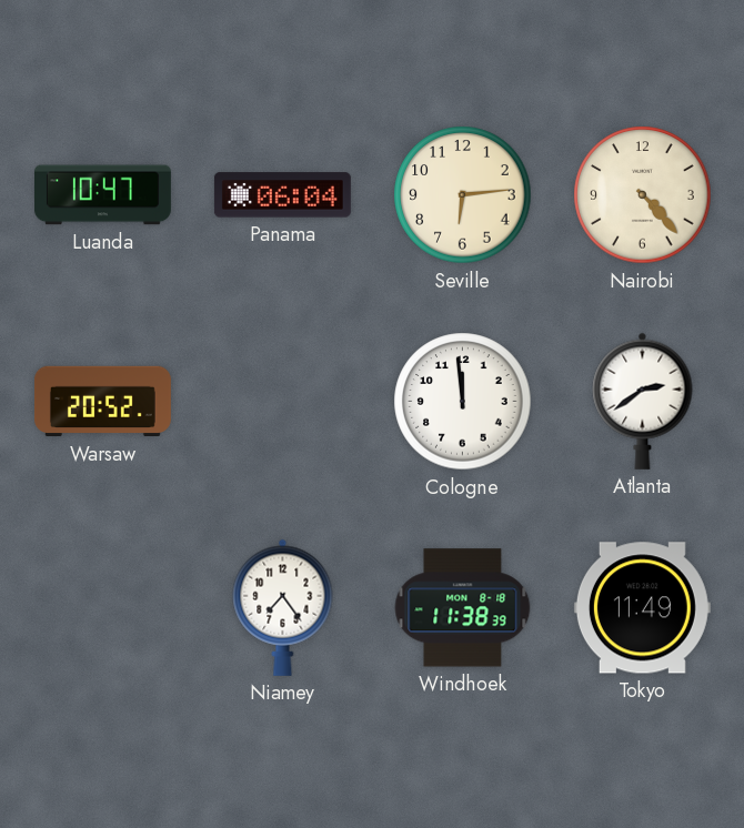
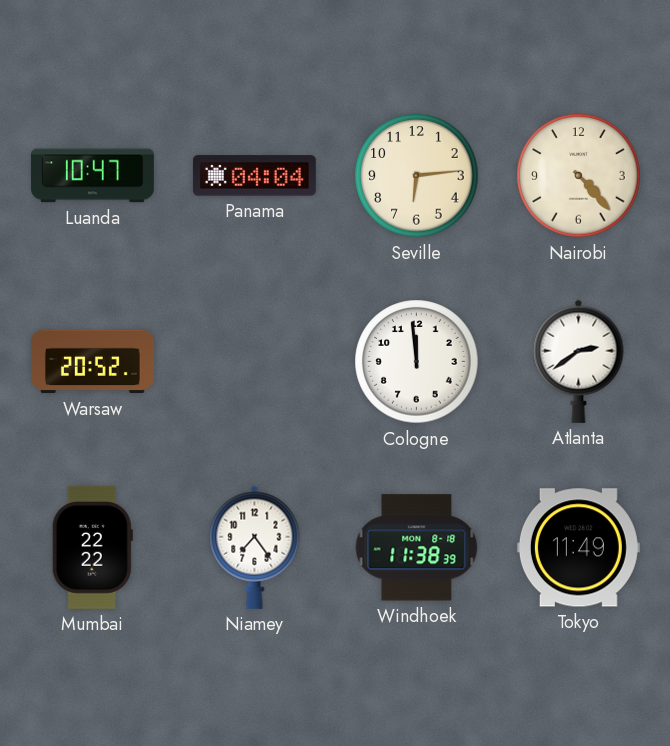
Panama: 06:04 -> 04:04 (254, 176)
Mumbai: none -> 22:22 (92, 547)
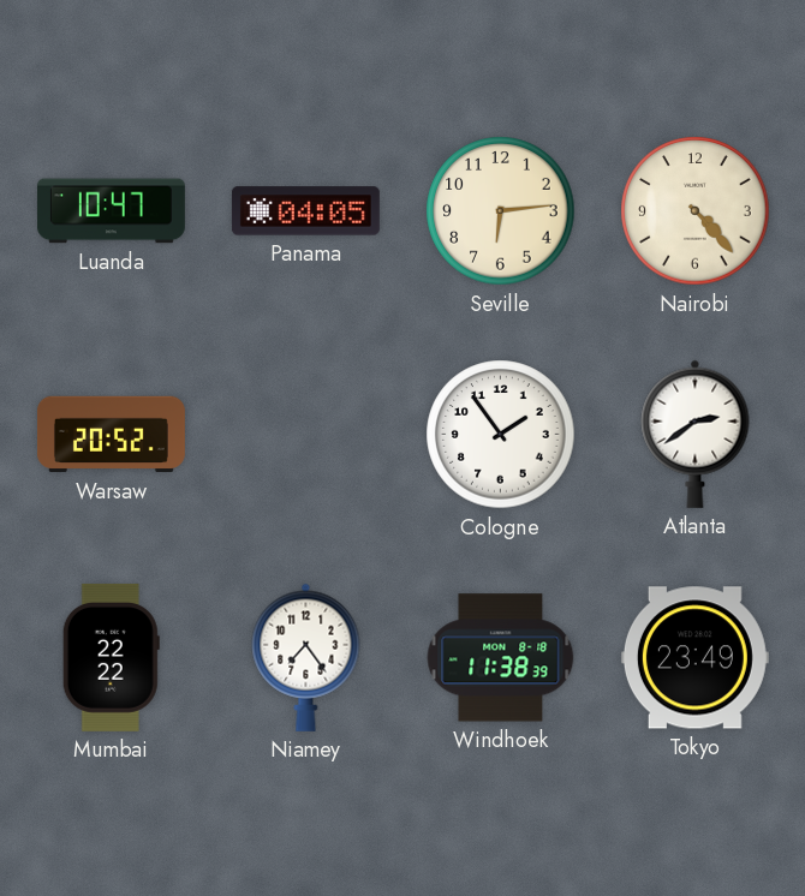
Panama: 04:04 -> 04:05 (305, 211)
Cologne: 11:59 -> 1:54 (501, 435)
Tokyo: 11:49 -> 23:49 (694, 658)
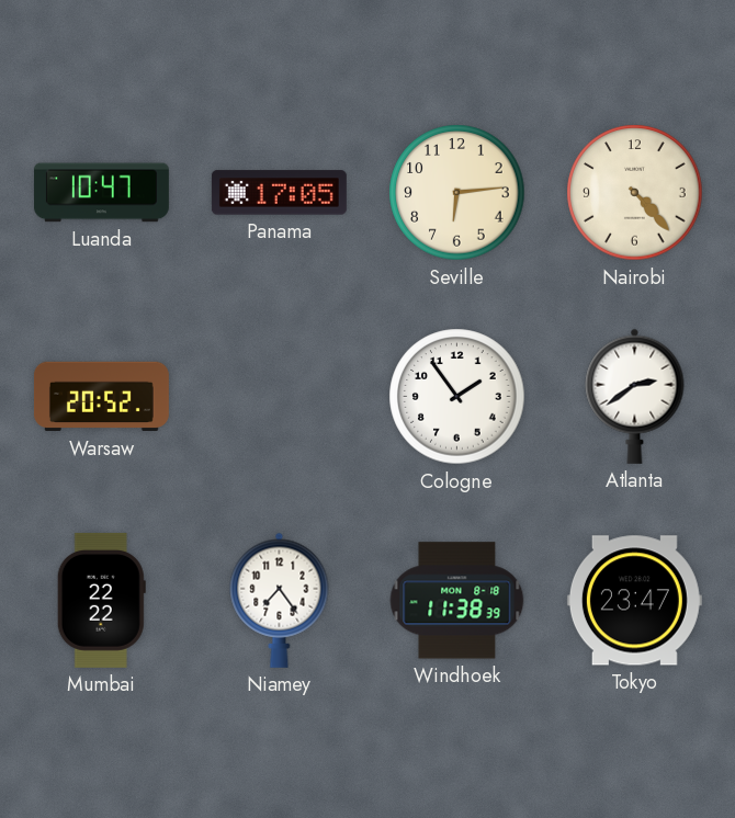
Panama: 04:05 -> 17:05 (279, 193)
Tokyo: 23:49 -> 23:47 (634, 601)
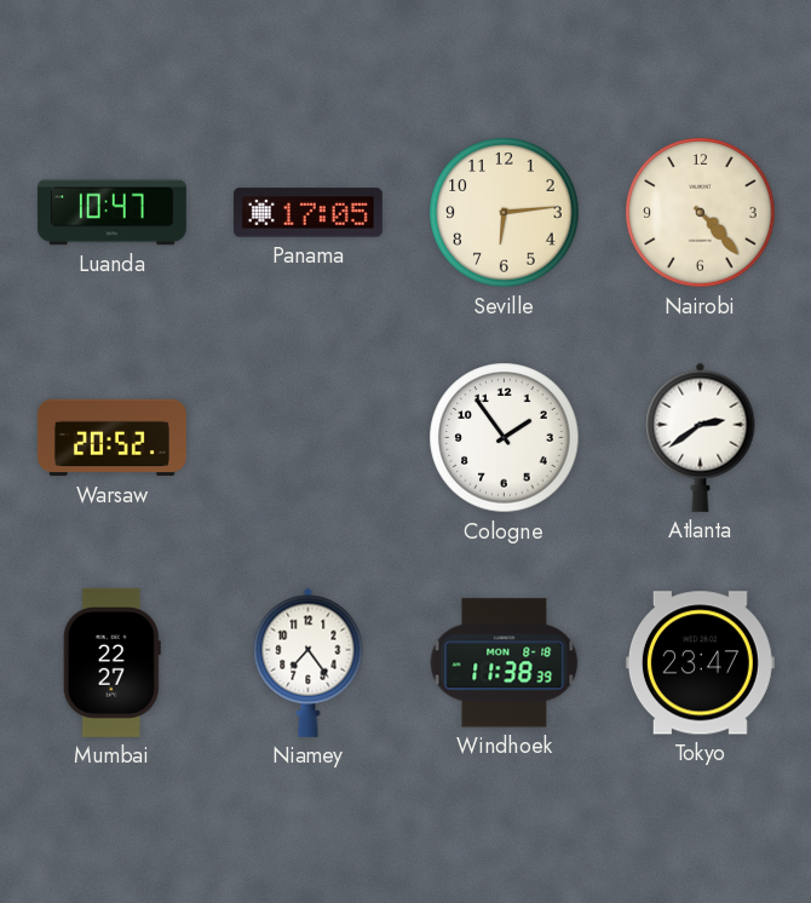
Mumbai: 22:22 -> 22:27 (111, 662)
